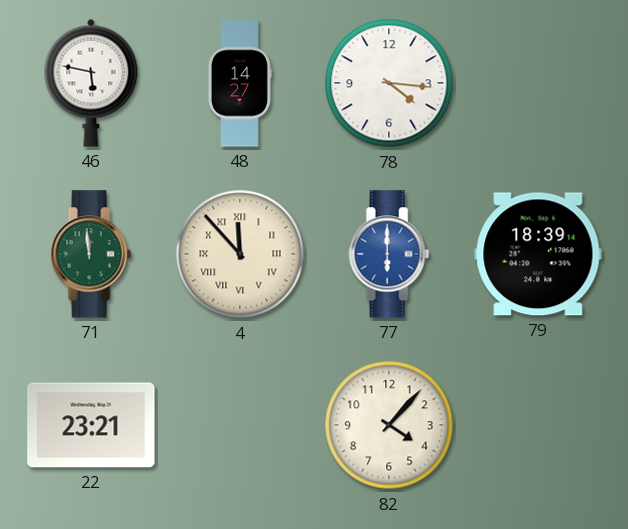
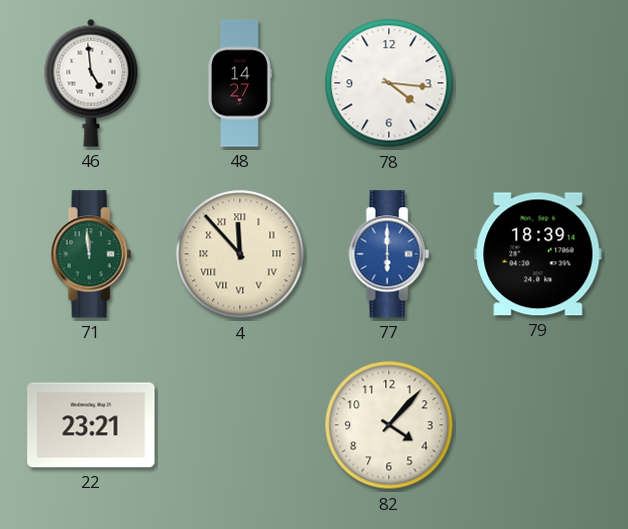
46: 5:47 -> 4:59 (91, 83)
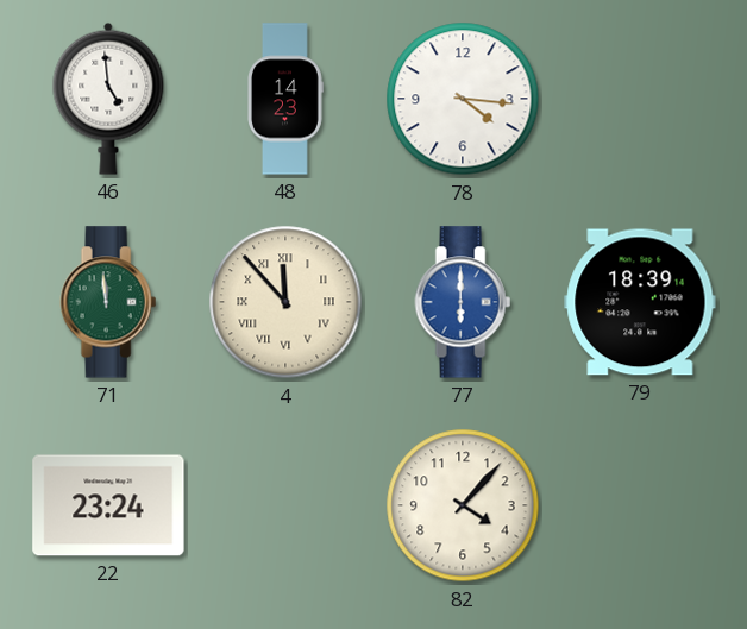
48: 14:27 -> 14:23 (285, 99)
22: 23:21 -> 23:24 (108, 505)
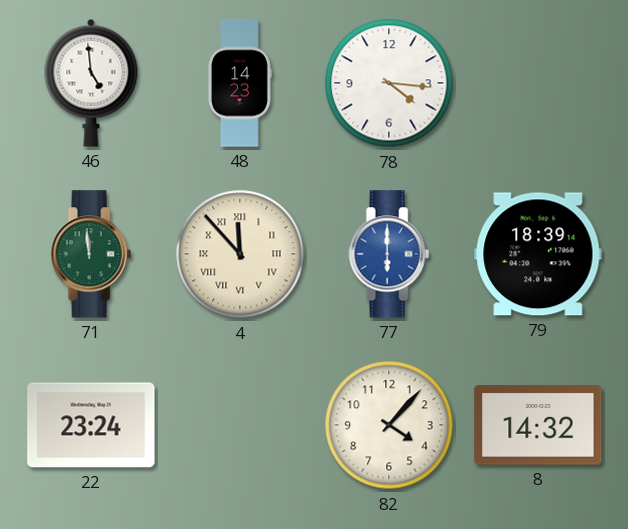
8: none -> 14:32 (538, 425)
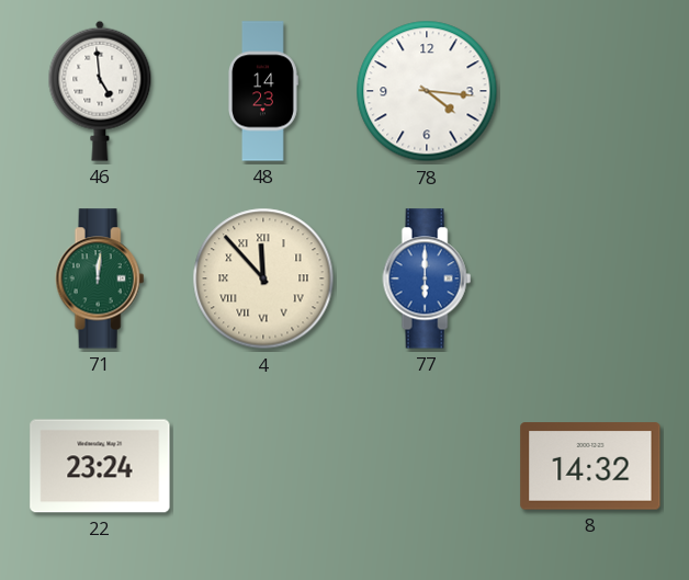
71: 11:59 -> 12:01 (100, 278)
79: 18:39 -> none (538, 254)
82: 4:07 -> none (389, 425)
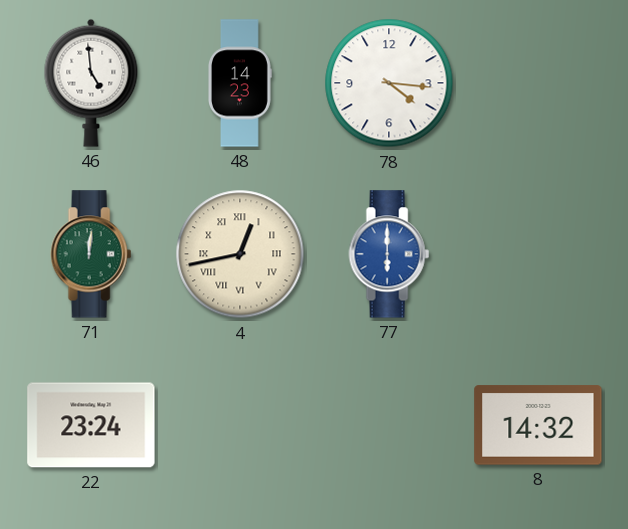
4: 11:53 -> 12:43 (240, 254)
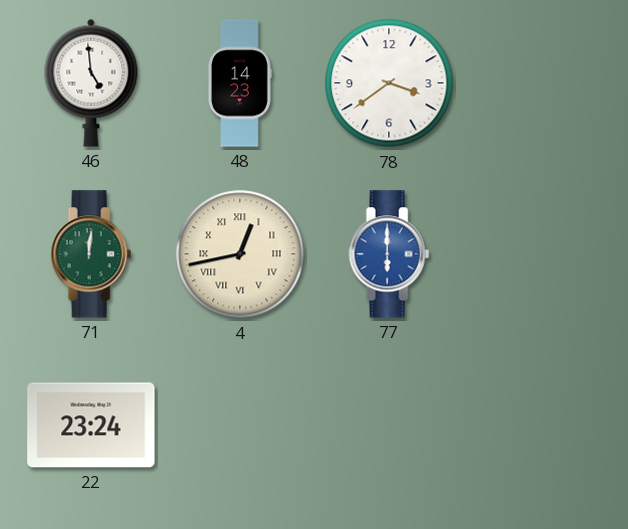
78: 4:16 -> 3:39 (389, 83)
8: 14:32 -> none (538, 425)
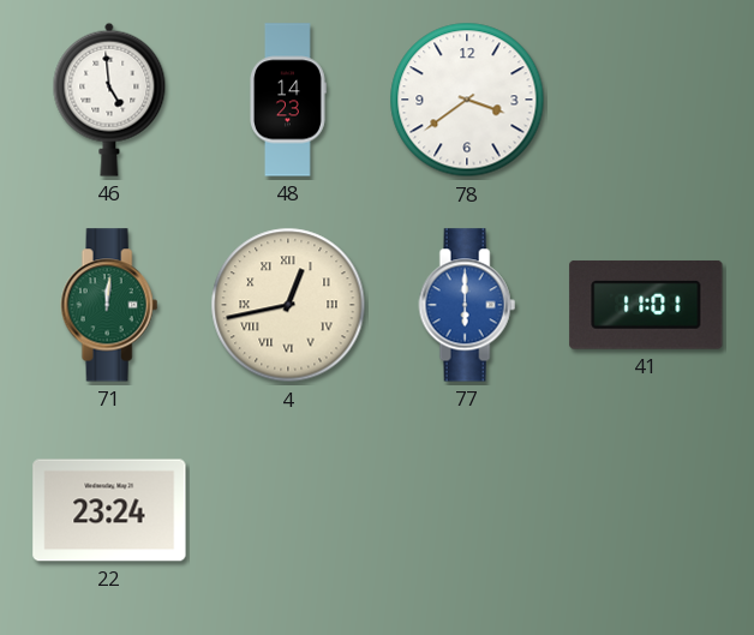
41: none -> 11:01 (646, 305)
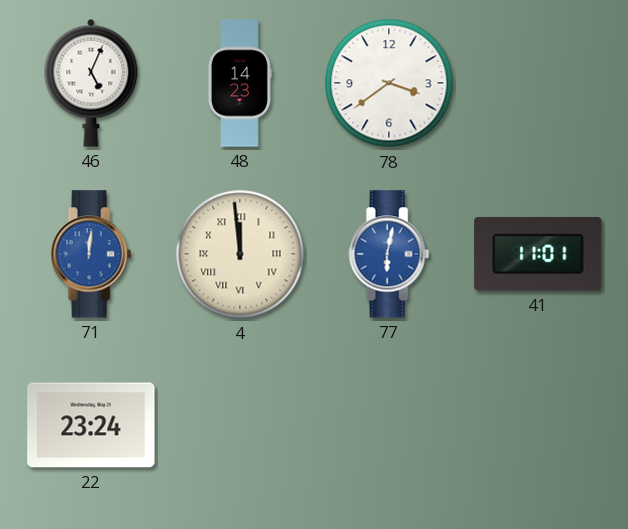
46: 4:59 -> 5:04 (91, 83)
71 dial: green -> blue (91, 254)
4: 12:43 -> 11:59 (240, 254)
77: 6:00 -> 6:02 (389, 254)
